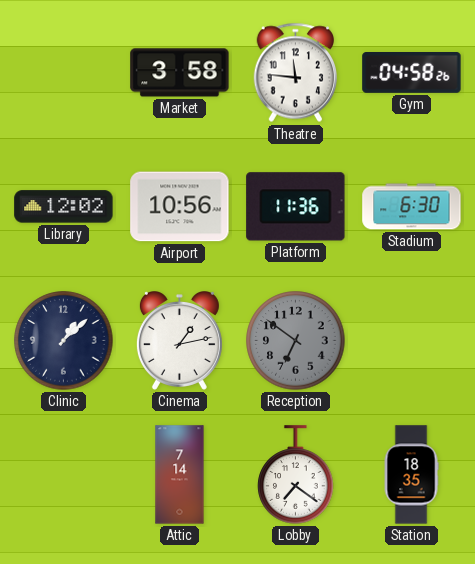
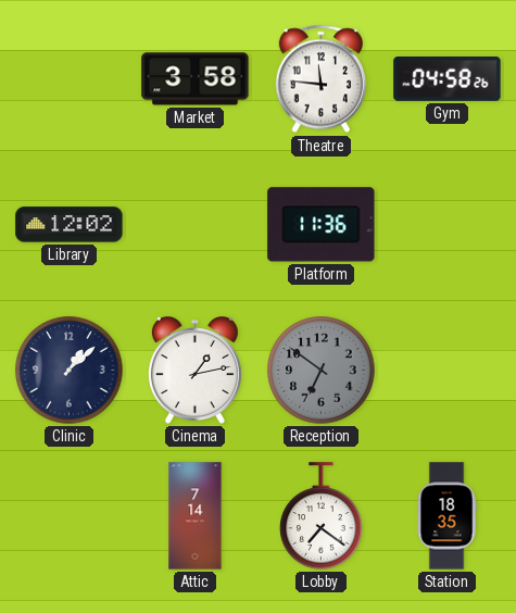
Airport: 10:56 -> none (180, 207)
Stadium: 6:30 -> none (412, 207)
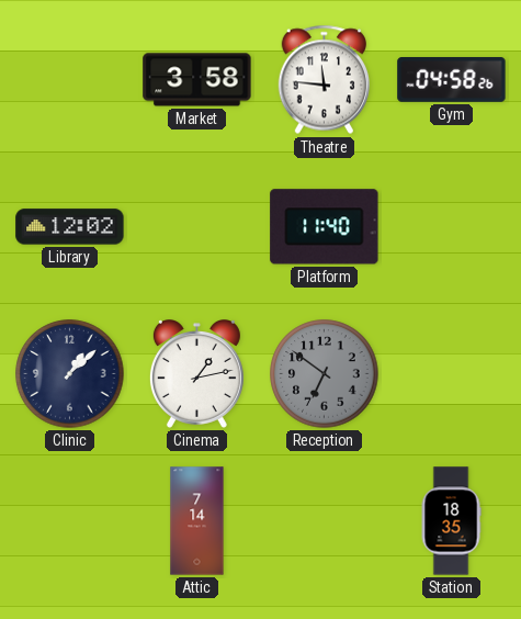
Platform: 11:36 -> 11:40 (325, 227)
Lobby: 7:21 -> none (322, 516)
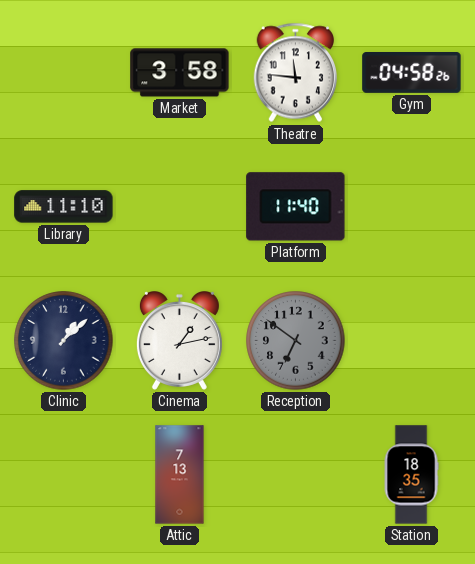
Library: 12:02 -> 11:10 (64, 207)
Attic: 7:14 -> 7:13 (180, 475)
